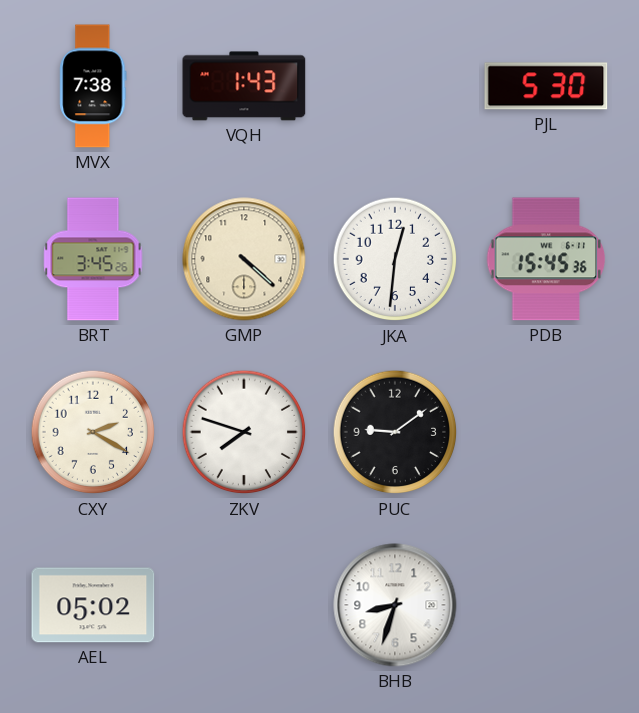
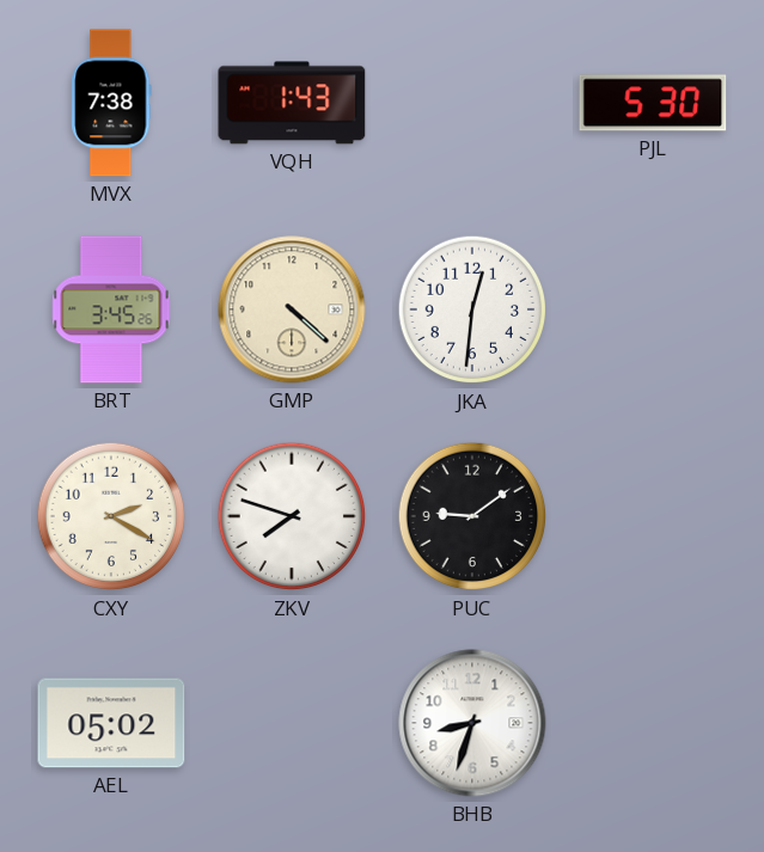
PDB: 15:45 -> none (546, 259)
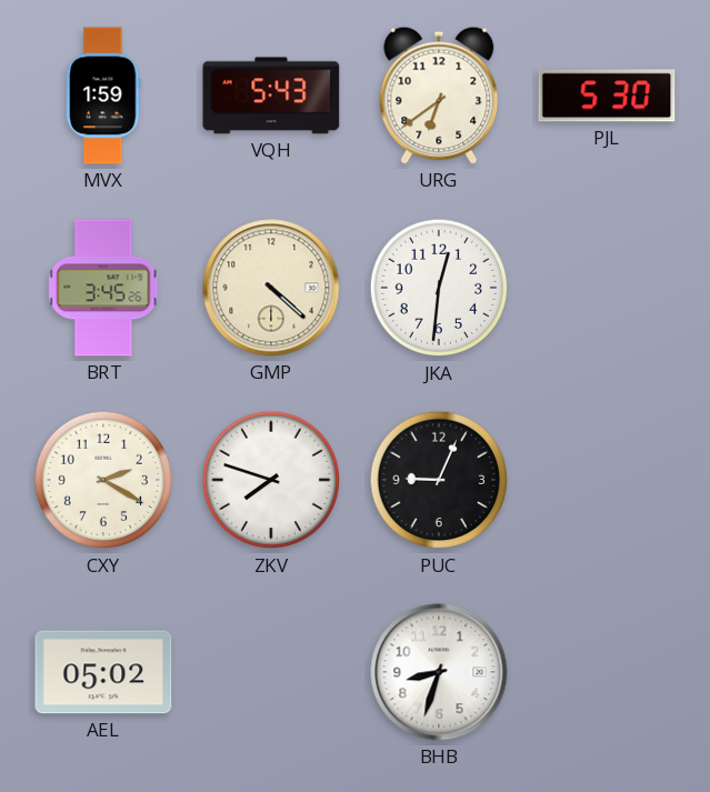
MVX: 7:38 -> 1:59 (103, 96)
VQH: 1:43 -> 5:43 (271, 96)
URG: none -> 6:39 (439, 96)
PUC: 9:09 -> 9:04 (439, 480)
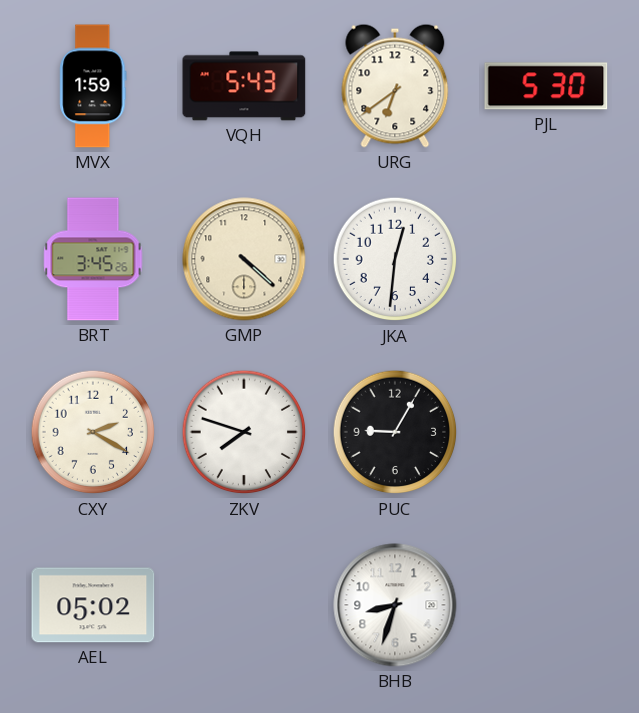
PUC: 9:04 -> 9:05 (395, 432)
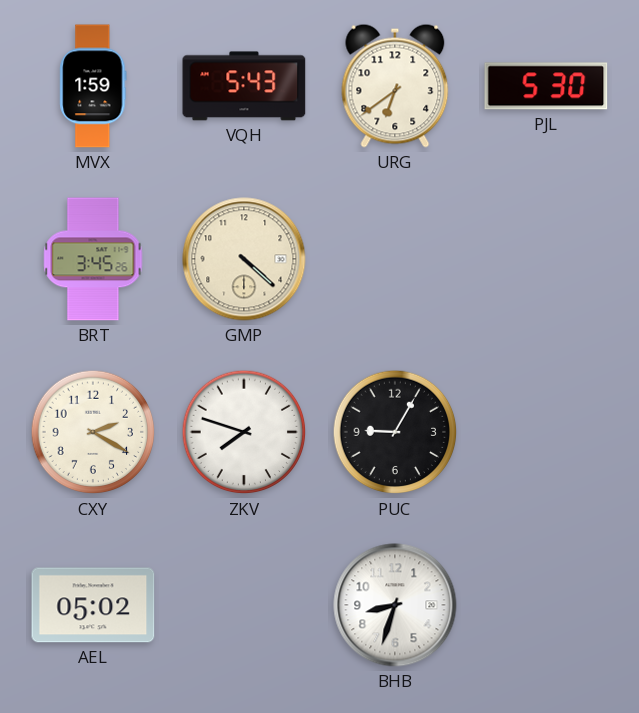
JKA: 12:31 -> none (395, 259)
